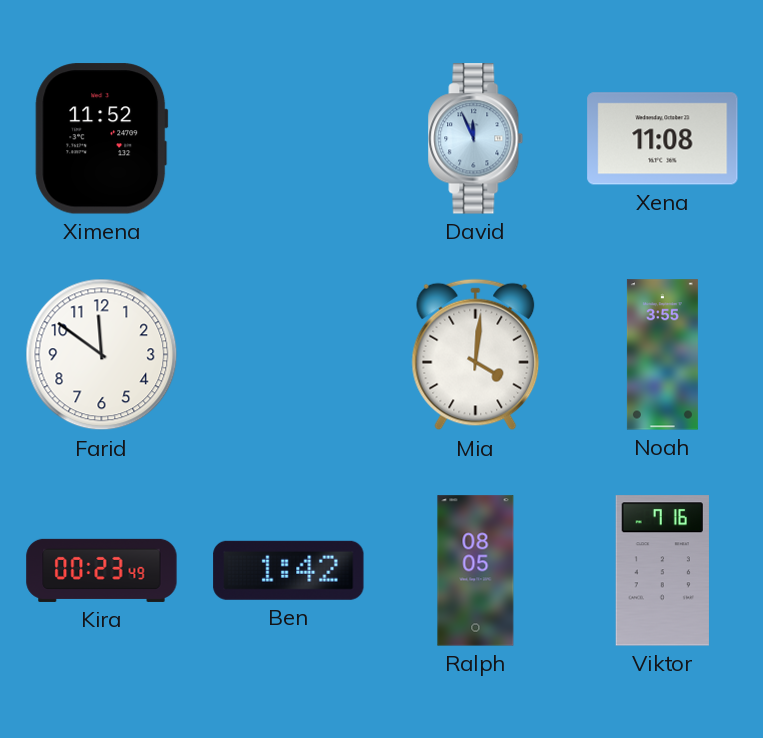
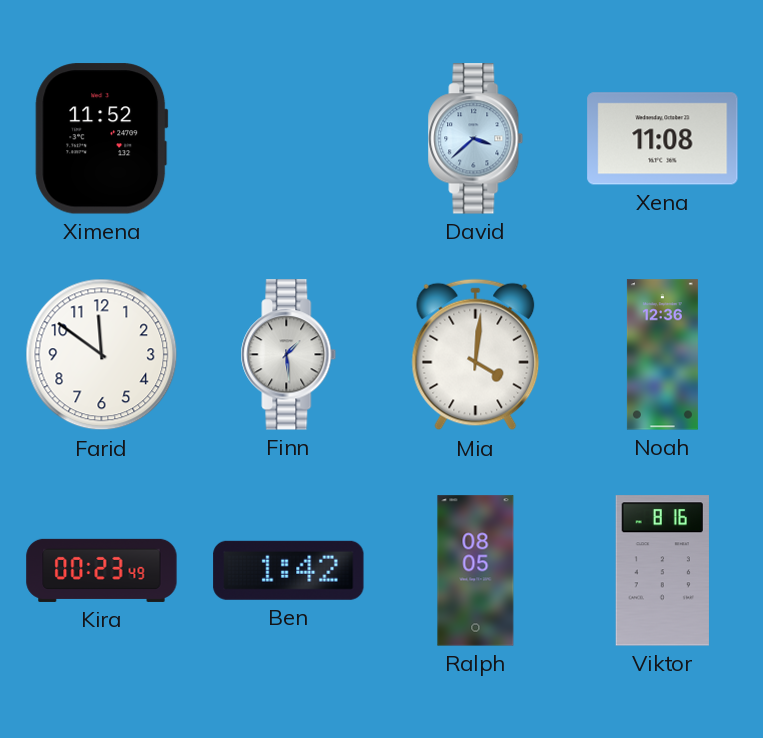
David: 11:56 -> 3:38 (476, 139)
Finn: none -> 1:29 (289, 355)
Noah: 3:55 -> 12:36 (662, 355)
Viktor: 7:16 -> 8:16 (662, 571)
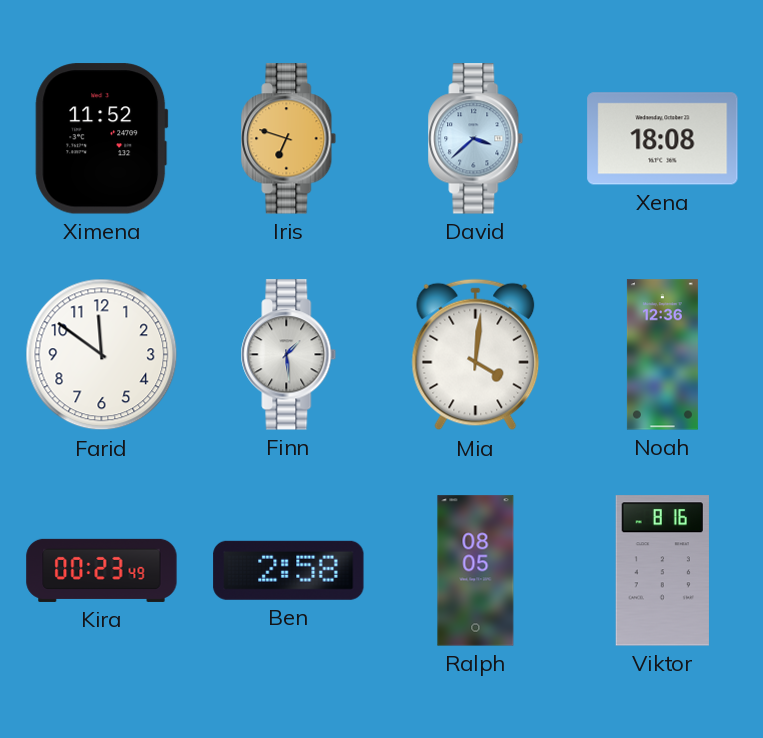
Iris: none -> 6:48 (289, 139)
Xena: 11:08 -> 18:08 (663, 139)
Ben: 1:42 -> 2:58 (289, 570)
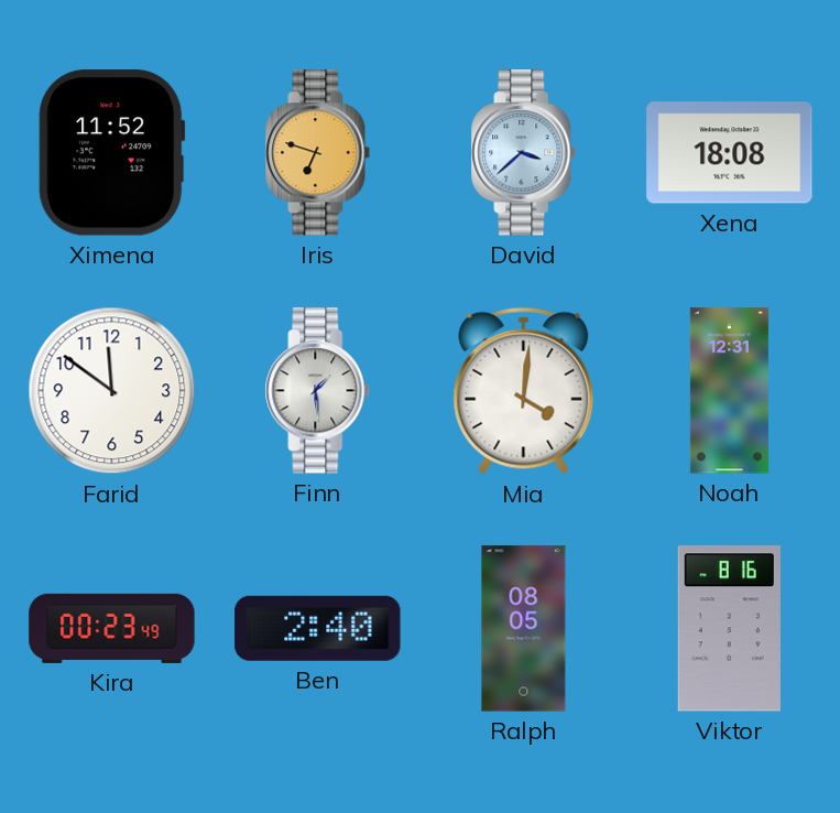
Noah: 12:36 -> 12:31 (729, 391)
Ben: 2:58 -> 2:40 (318, 628)
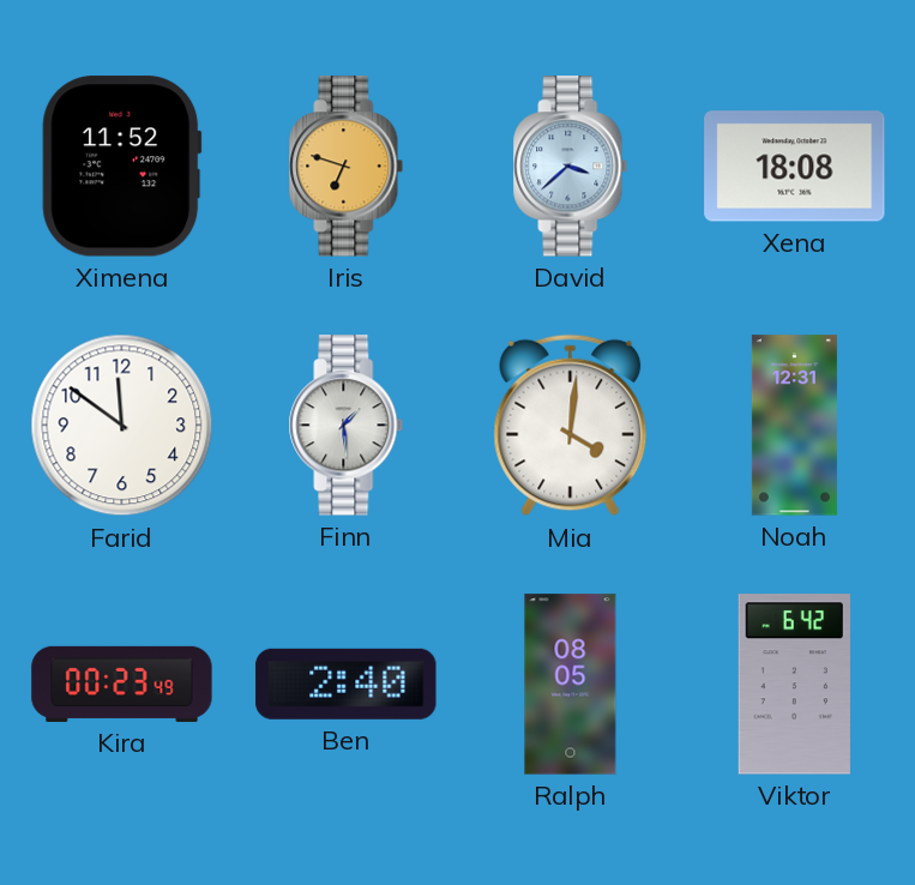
Viktor: 8:16 -> 6:42 (794, 685)
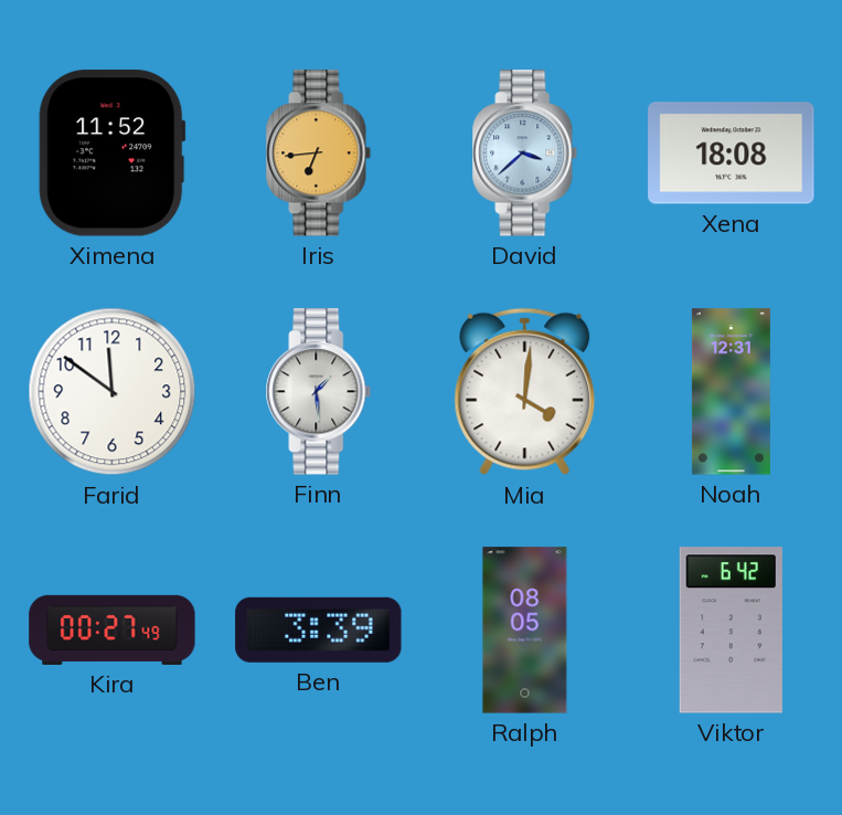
Iris: 6:48 -> 6:44 (319, 154)
Kira: 00:23 -> 00:27 (113, 629)
Ben: 2:40 -> 3:39 (319, 629)
